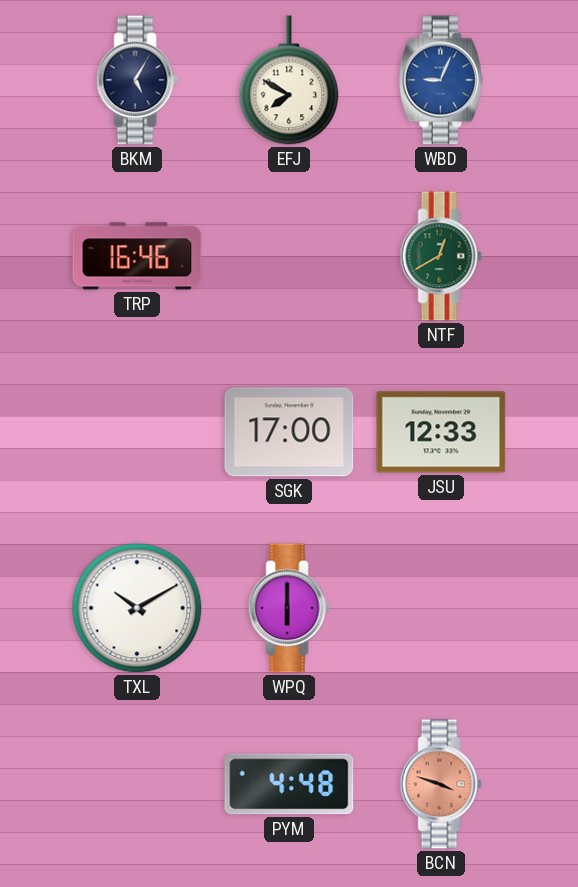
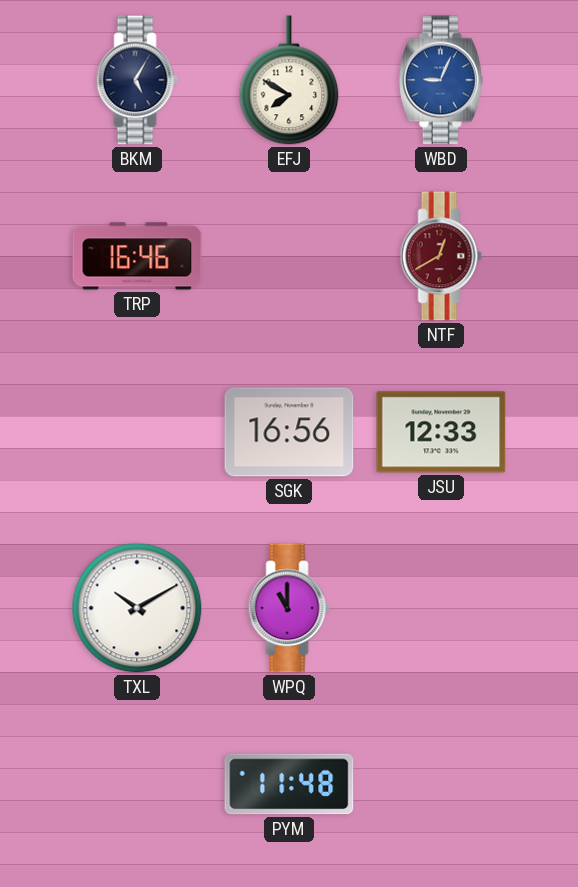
NTF dial: green -> burgundy (441, 256)
SGK: 17:00 -> 16:56 (289, 432)
WPQ: 6:00 -> 11:00 (289, 608)
PYM: 4:48 -> 11:48 (289, 784)
BCN: 3:48 -> none (441, 784)
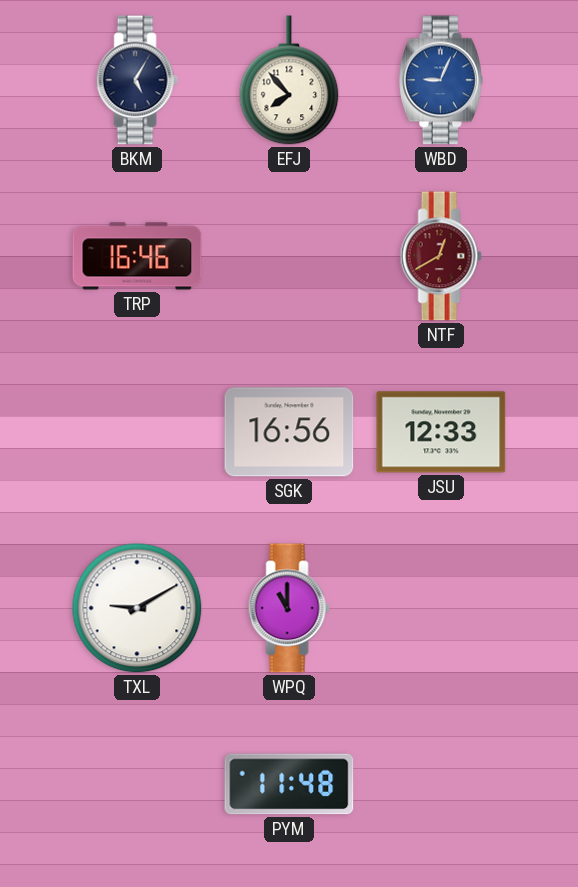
EFJ: 7:50 -> 7:53 (289, 80)
TXL: 10:10 -> 9:10 (137, 608)
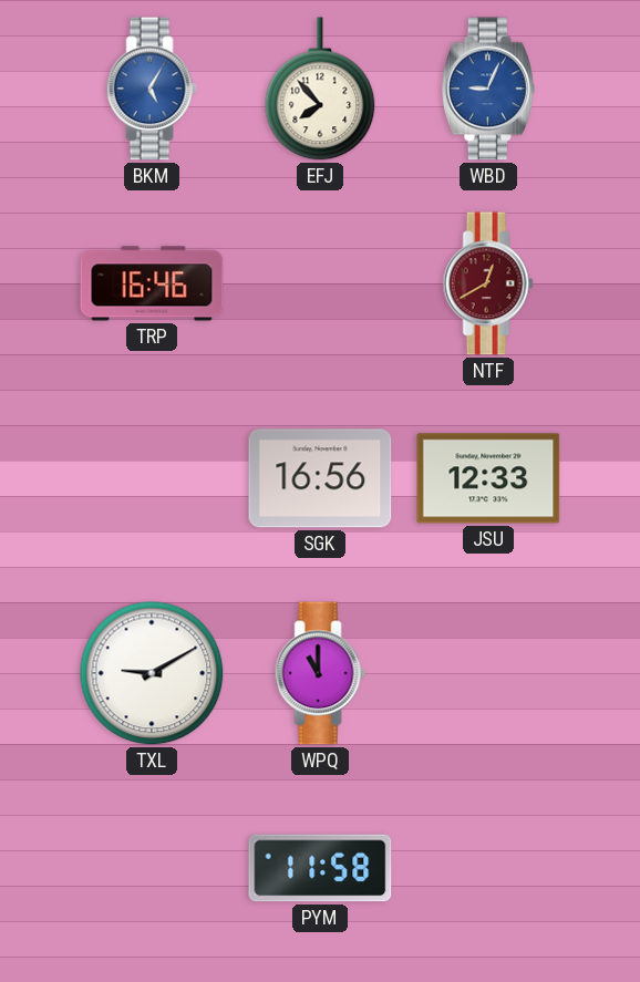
BKM dial: navy -> blue (152, 89)
PYM: 11:48 -> 11:58 (320, 868)
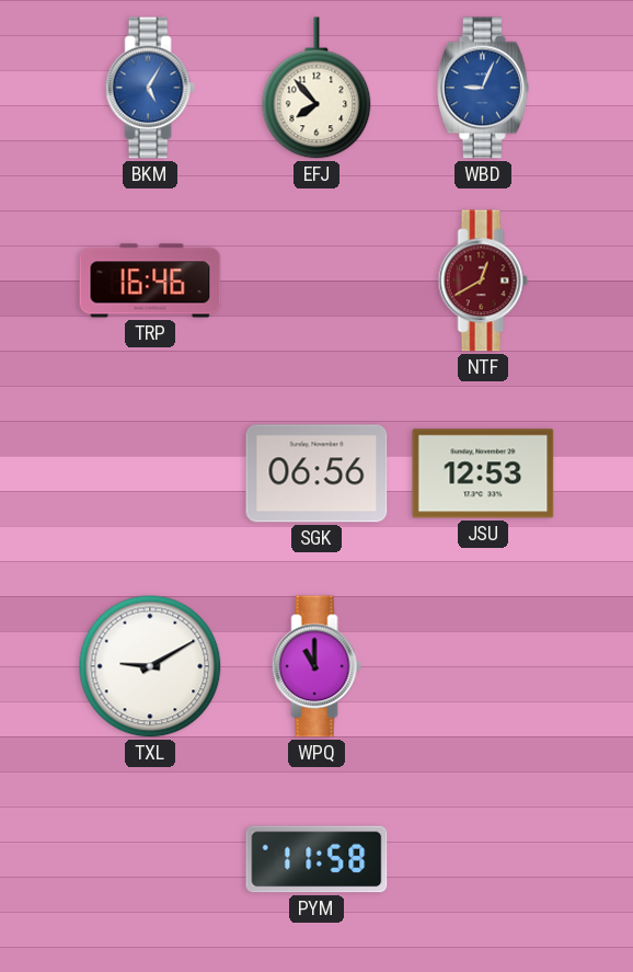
SGK: 16:56 -> 06:56 (316, 473)
JSU: 12:33 -> 12:53 (483, 473)
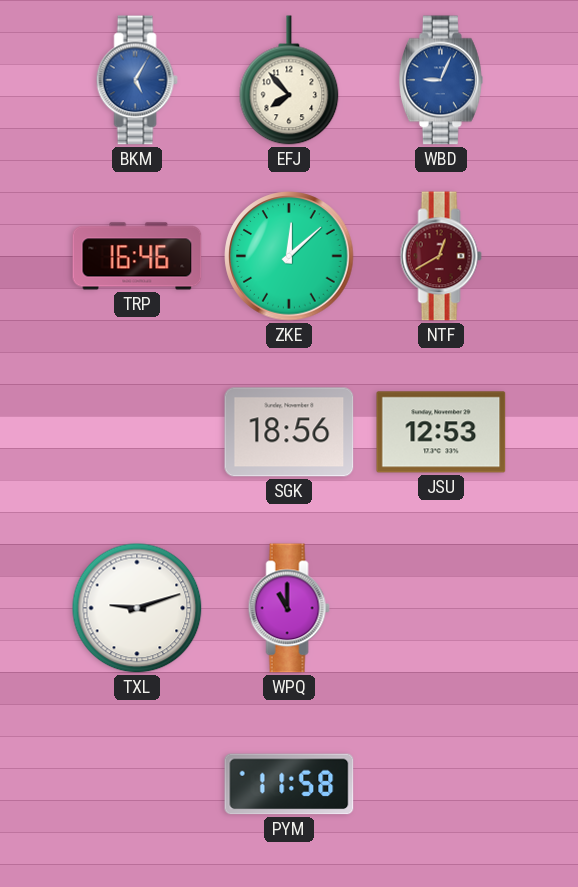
ZKE: none -> 12:08 (289, 256)
SGK: 06:56 -> 18:56 (289, 432)
TXL: 9:10 -> 9:12 (137, 608)
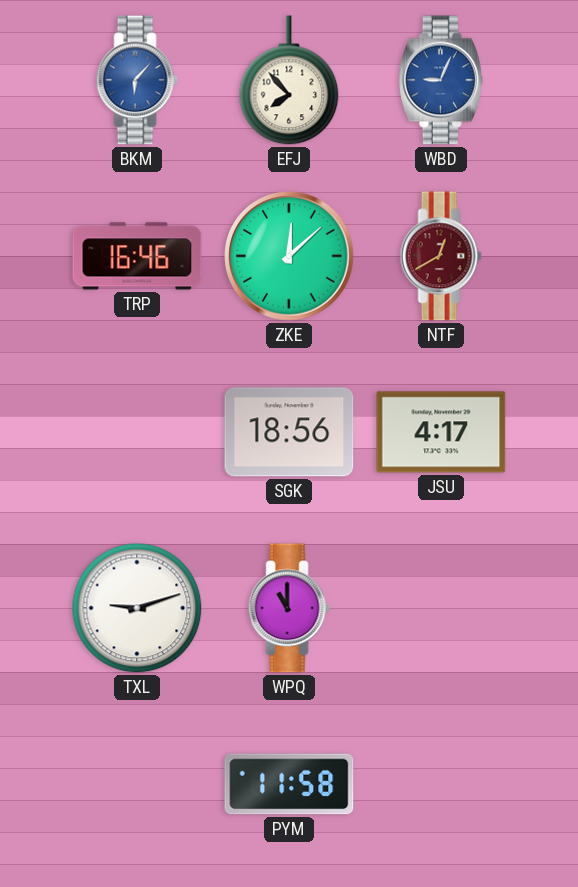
BKM: 5:05 -> 6:07 (137, 80)
JSU: 12:53 -> 4:17 (441, 432)
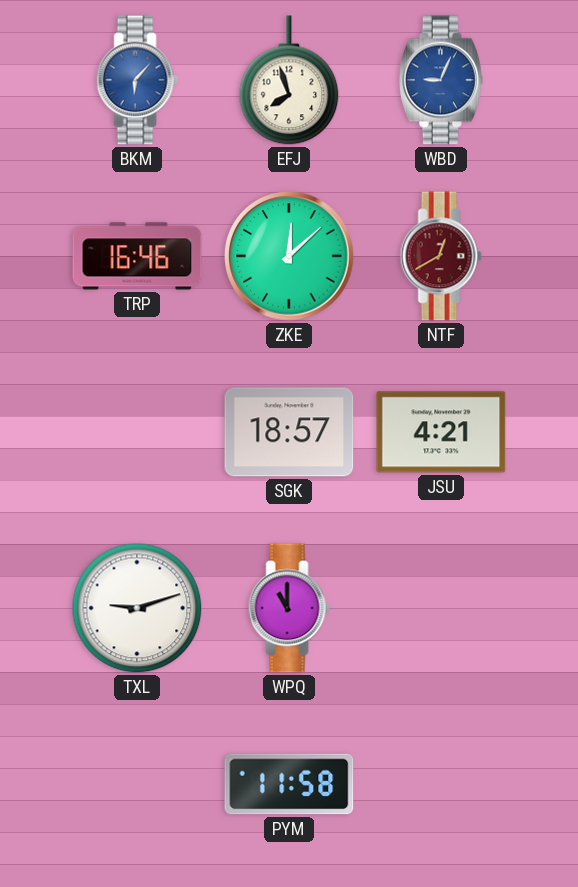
EFJ: 7:53 -> 7:57 (289, 80)
SGK: 18:56 -> 18:57 (289, 432)
JSU: 4:17 -> 4:21 (441, 432)
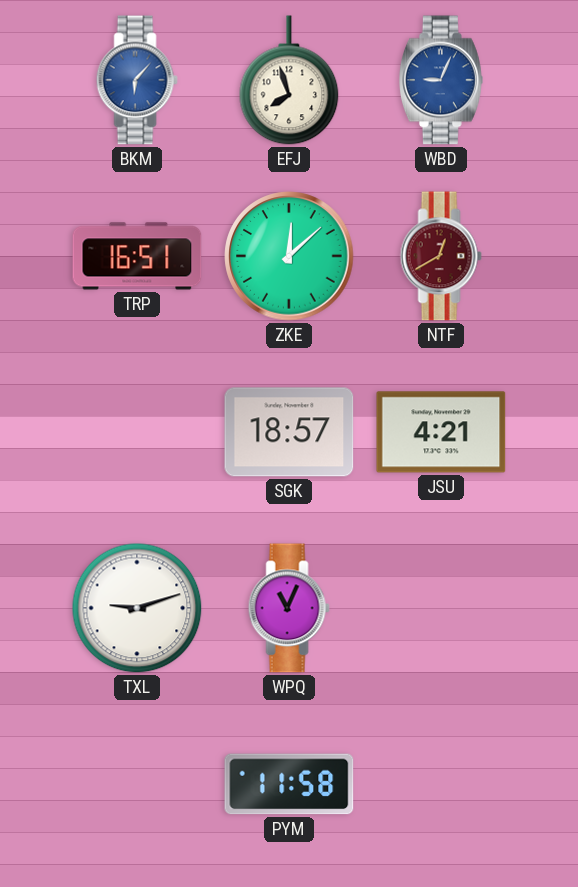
TRP: 16:46 -> 16:51 (137, 256)
WPQ: 11:00 -> 11:04 (289, 608)
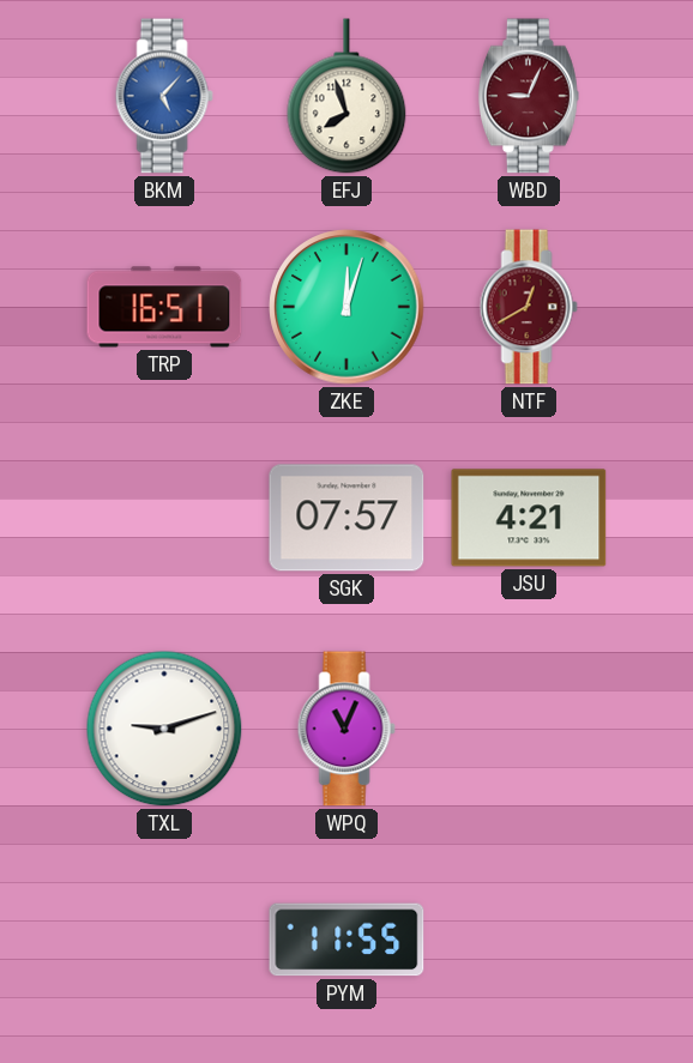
BKM: 6:07 -> 5:07 (164, 96)
WBD dial: blue -> burgundy (529, 96)
ZKE: 12:08 -> 12:03 (346, 307)
SGK: 18:57 -> 07:57 (346, 518)
PYM: 11:58 -> 11:55 (346, 940)
